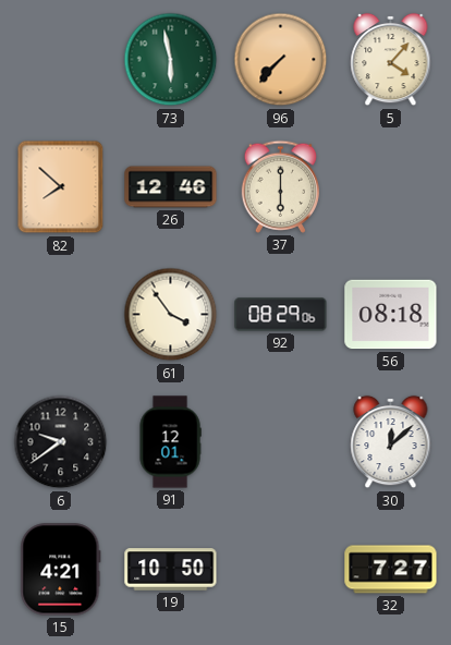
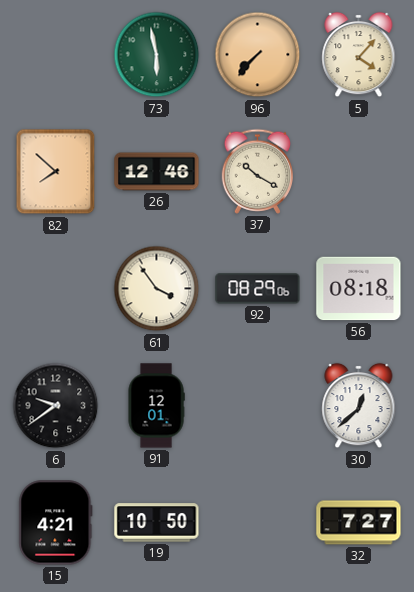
37: 6:00 -> 10:20 (258, 171)
30: 12:08 -> 12:38 (359, 406)
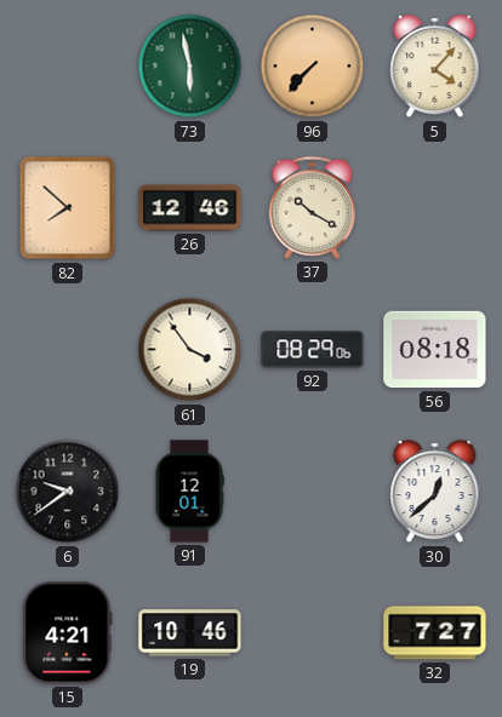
19: 10:50 -> 10:46 (190, 633)
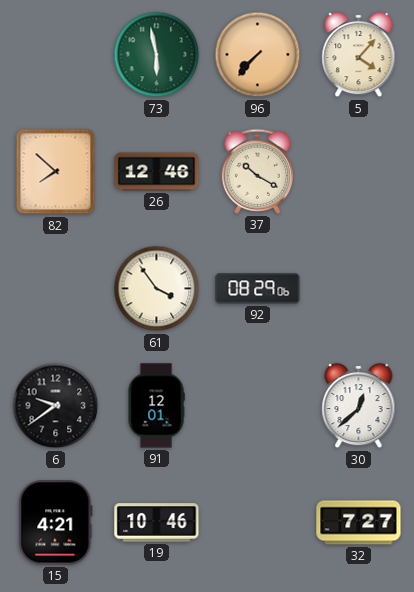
56: 08:18 -> none (435, 350)
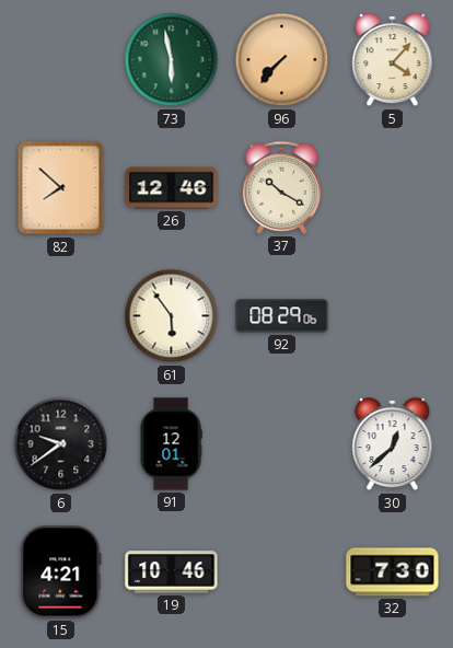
61: 3:54 -> 5:54 (172, 316)
32: 7:27 -> 7:30 (393, 572)
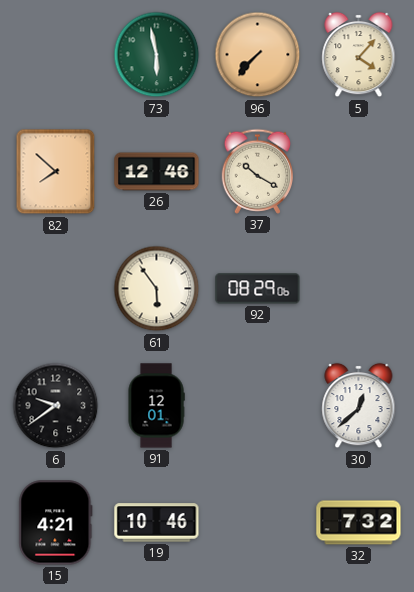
32: 7:30 -> 7:32 (359, 523)
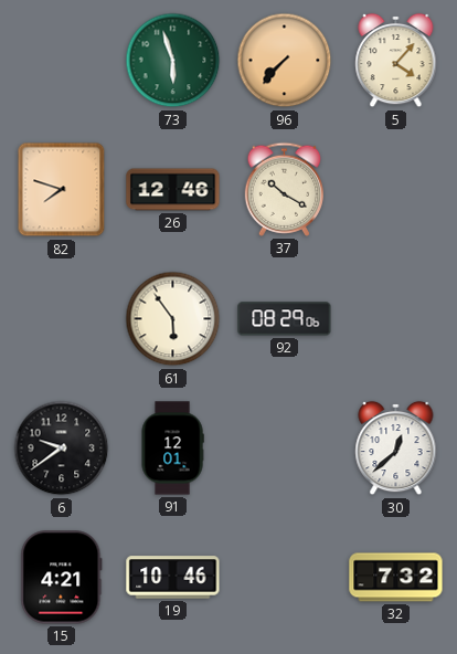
73: 5:58 -> 5:57 (173, 61)
82: 7:52 -> 7:48 (62, 190)
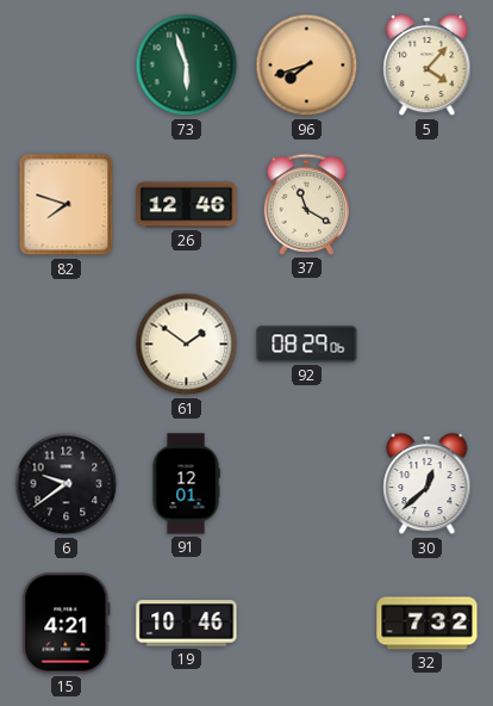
96: 7:37 -> 7:42 (307, 66)
37: 10:20 -> 11:20 (307, 204)
61: 5:54 -> 1:51 (187, 345)
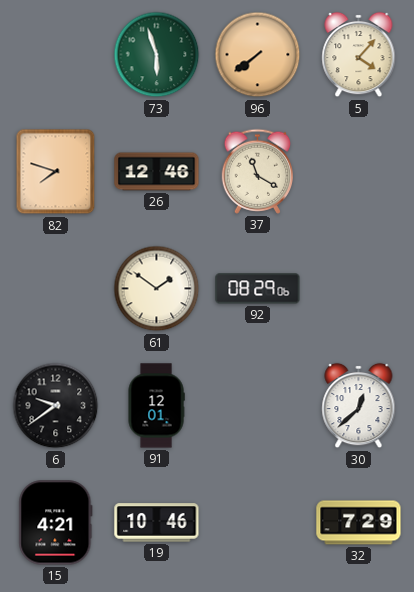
96: 7:42 -> 7:39 (258, 55)
32: 7:32 -> 7:29 (359, 523)
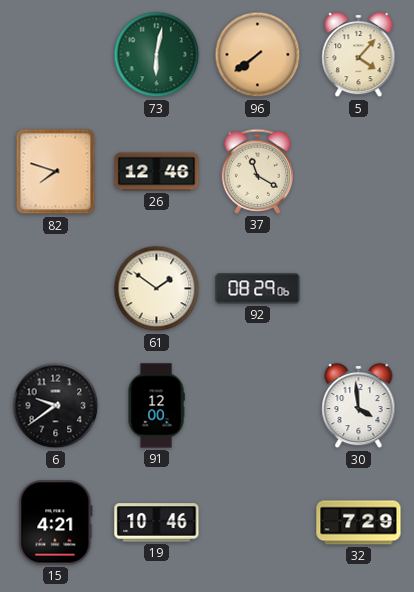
73: 5:57 -> 6:02 (157, 55)
91: 12:01 -> 12:00 (156, 406)
30: 12:38 -> 3:59 (359, 406)
